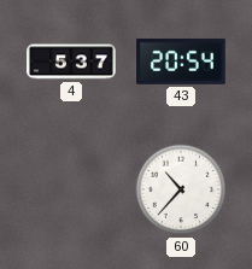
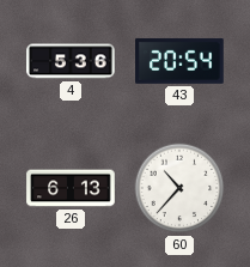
4: 5:37 -> 5:36 (71, 61)
26: none -> 6:13 (71, 188)
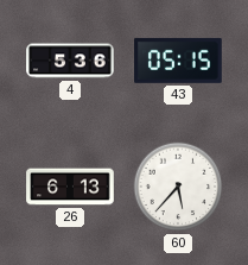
43: 20:54 -> 05:15 (178, 61)
60: 10:37 -> 5:37 (178, 187)
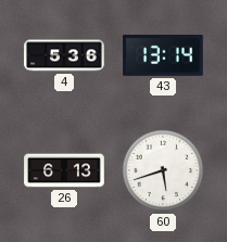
43: 05:15 -> 13:14 (163, 55)
60: 5:37 -> 5:42 (163, 170)
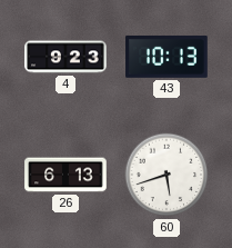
4: 5:36 -> 9:23 (65, 57)
43: 13:14 -> 10:13 (167, 57)
